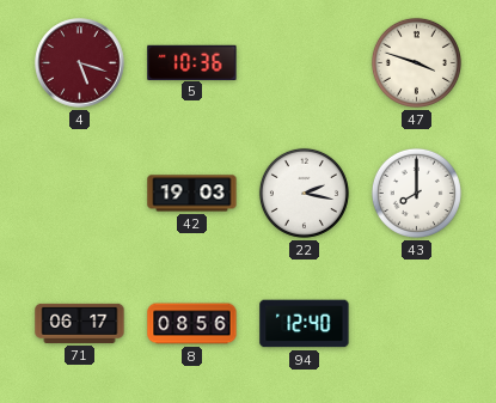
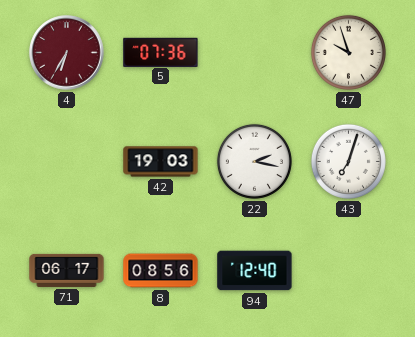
4: 5:18 -> 6:35 (67, 53)
5: 10:36 -> 07:36 (161, 52)
47: 3:48 -> 9:57 (348, 52)
43: 8:00 -> 7:03 (348, 161)
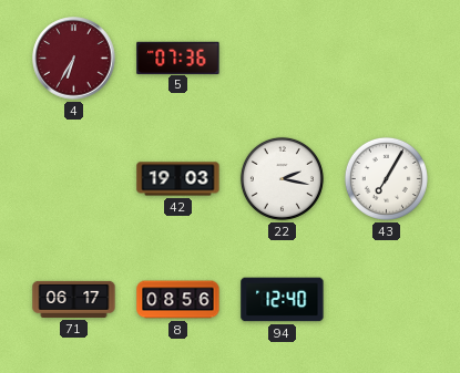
47: 9:57 -> none (348, 52)
43: 7:03 -> 7:05 (386, 178)
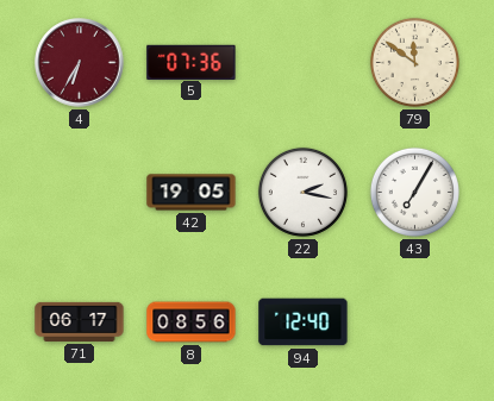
79: none -> 11:51 (414, 62)
42: 19:03 -> 19:05 (192, 193)
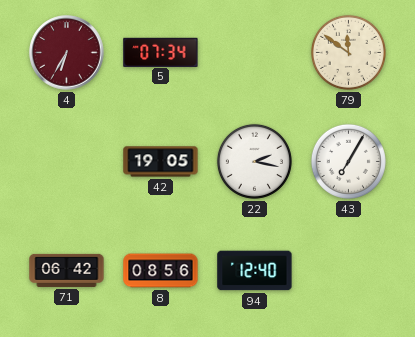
5: 07:36 -> 07:34 (161, 52)
71: 06:17 -> 06:42 (67, 270)
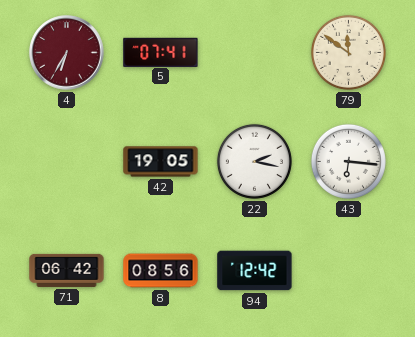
5: 07:34 -> 07:41 (161, 52)
43: 7:05 -> 6:16 (348, 161)
94: 12:40 -> 12:42 (255, 271)
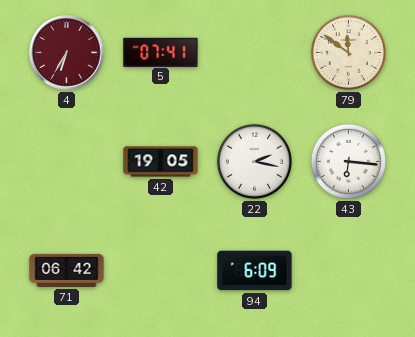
8: 08:56 -> none (161, 271)
94: 12:42 -> 6:09 (255, 271)
